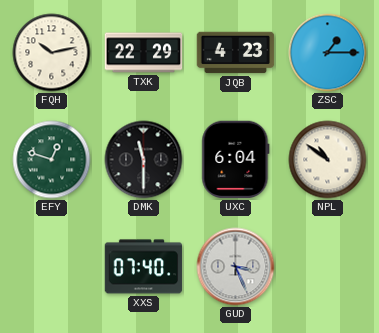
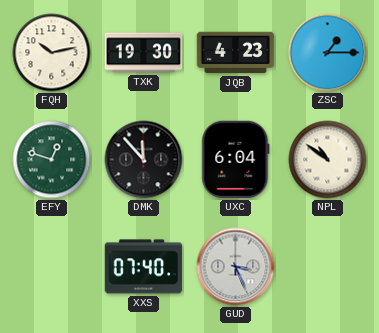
TXK: 22:29 -> 19:30 (144, 53)
DMK: 11:30 -> 11:53 (144, 160)
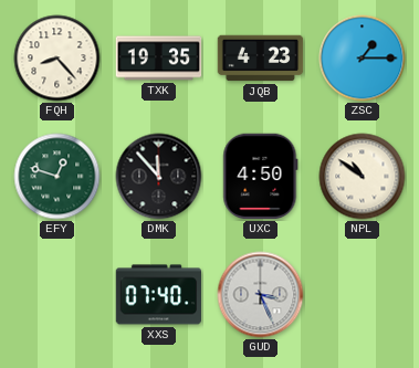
FQH: 10:13 -> 8:23 (57, 59)
TXK: 19:30 -> 19:35 (159, 59)
UXC: 6:04 -> 4:50 (261, 177)
